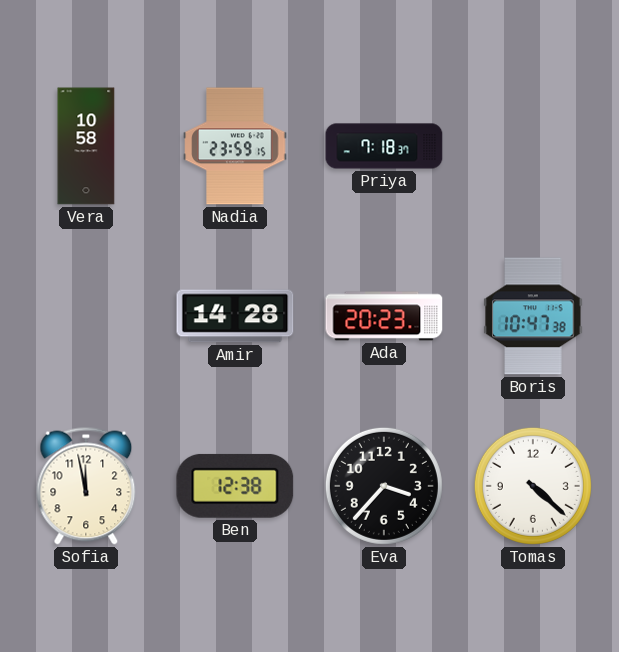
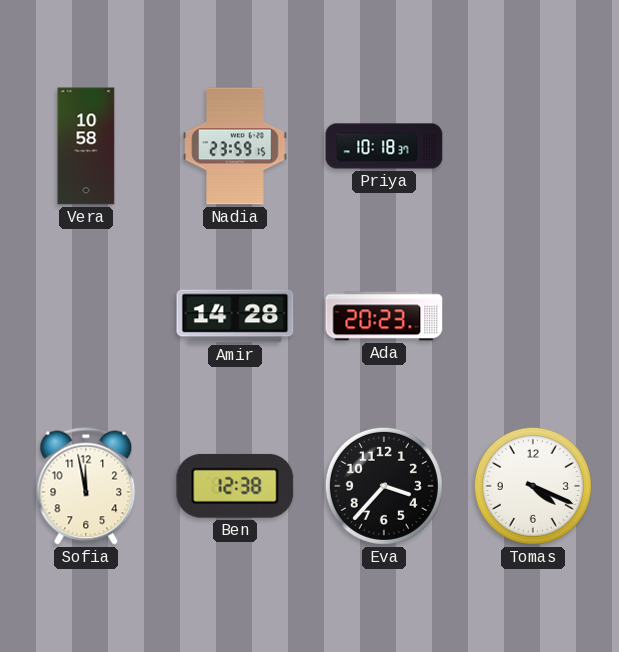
Priya: 7:18 -> 10:18 (384, 146)
Boris: 10:47 -> none (533, 316)
Tomas: 4:22 -> 4:19 (533, 486)
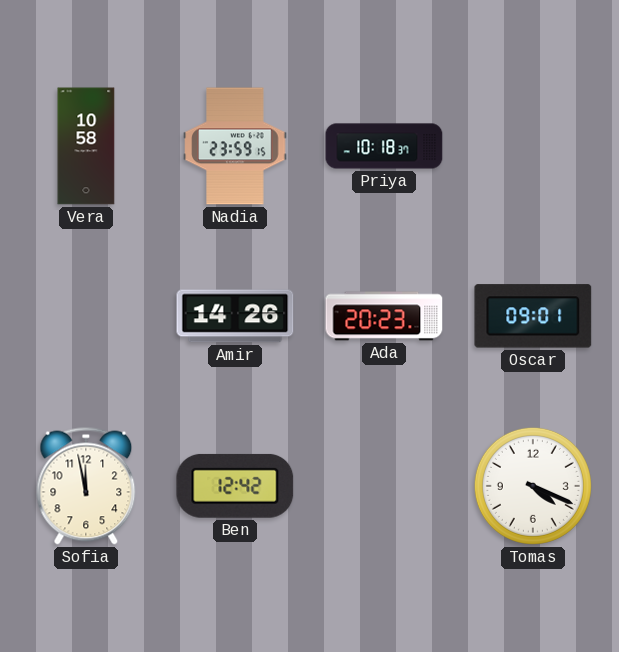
Amir: 14:28 -> 14:26 (235, 316)
Oscar: none -> 09:01 (533, 316)
Ben: 12:38 -> 12:42 (235, 486)
Eva: 3:37 -> none (384, 486)
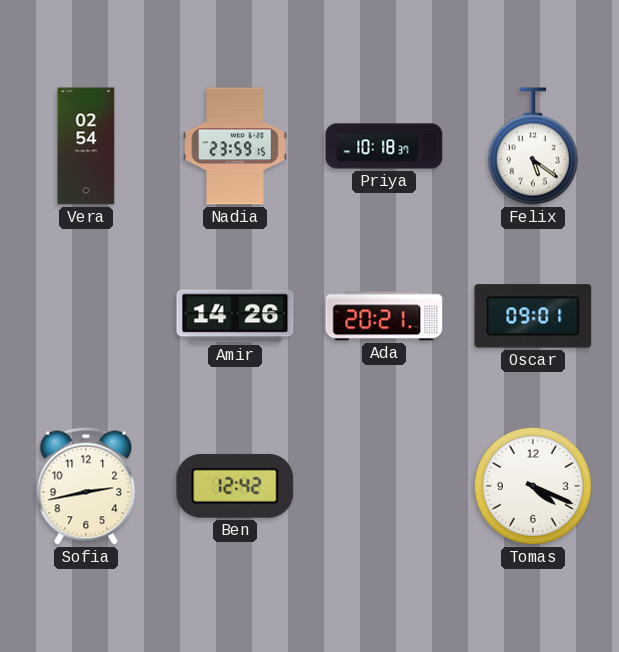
Vera: 10:58 -> 02:54 (86, 146)
Felix: none -> 5:21 (533, 146)
Ada: 20:23 -> 20:21 (384, 316)
Sofia: 11:58 -> 2:43 (86, 486)
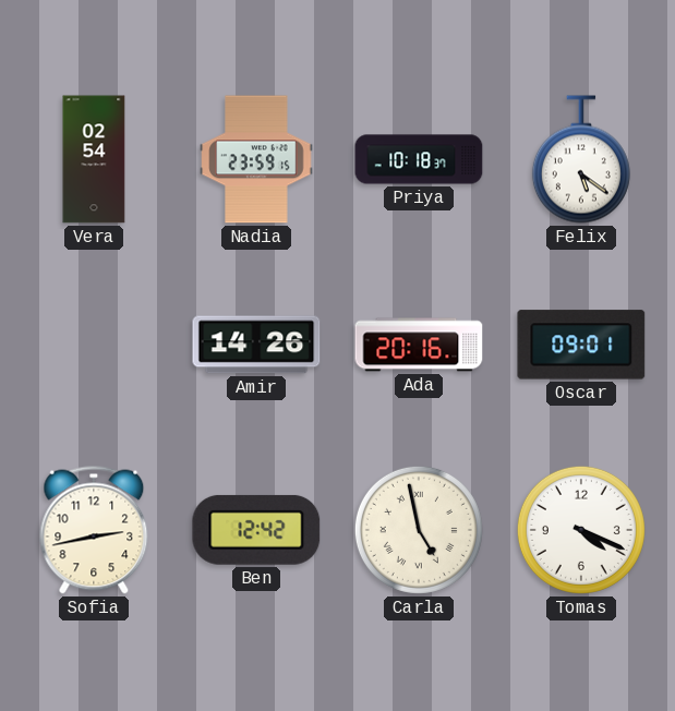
Ada: 20:21 -> 20:16 (419, 345)
Carla: none -> 4:58 (419, 530)
